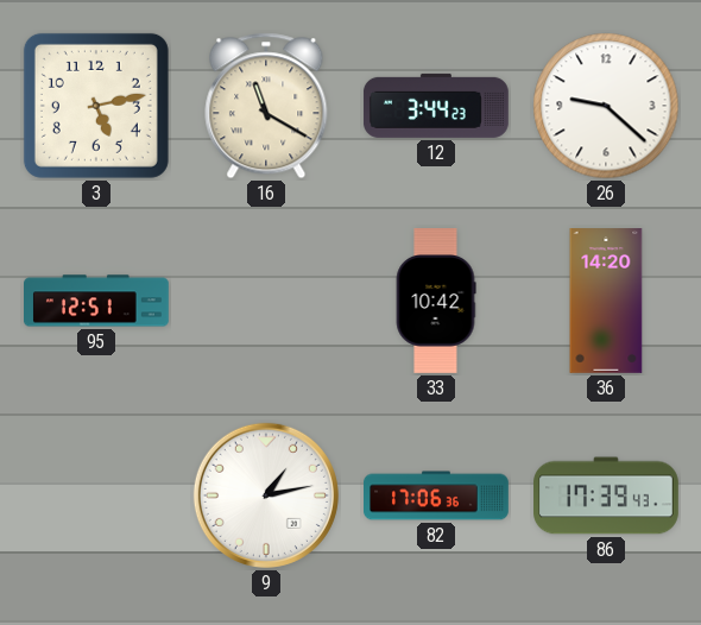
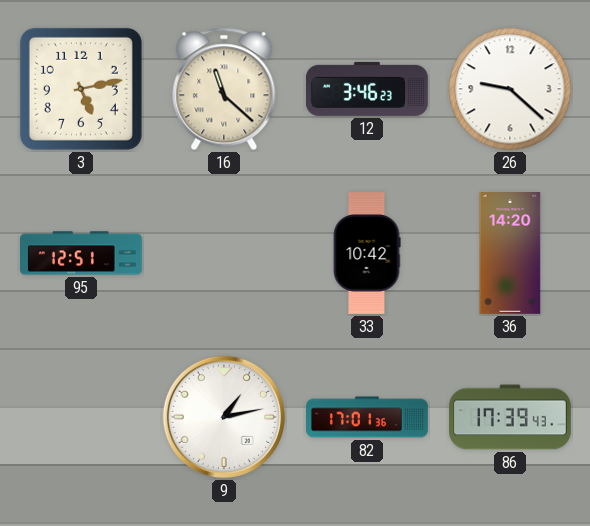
16: 11:20 -> 11:22 (224, 89)
12: 3:44 -> 3:46 (367, 89)
82: 17:06 -> 17:01 (368, 417)
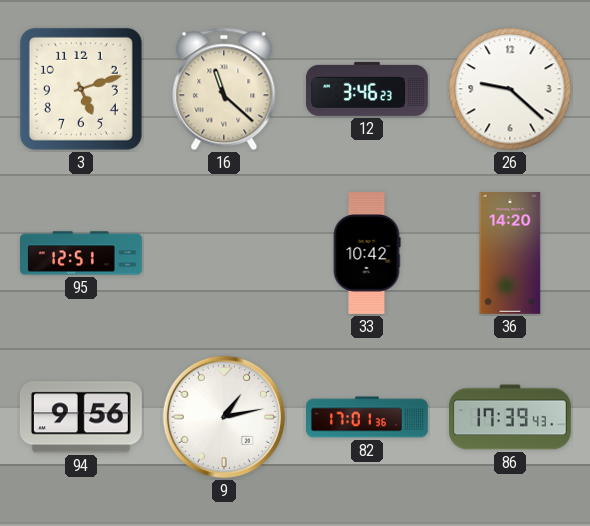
3: 5:13 -> 5:12 (81, 89)
94: none -> 9:56 (81, 417)
